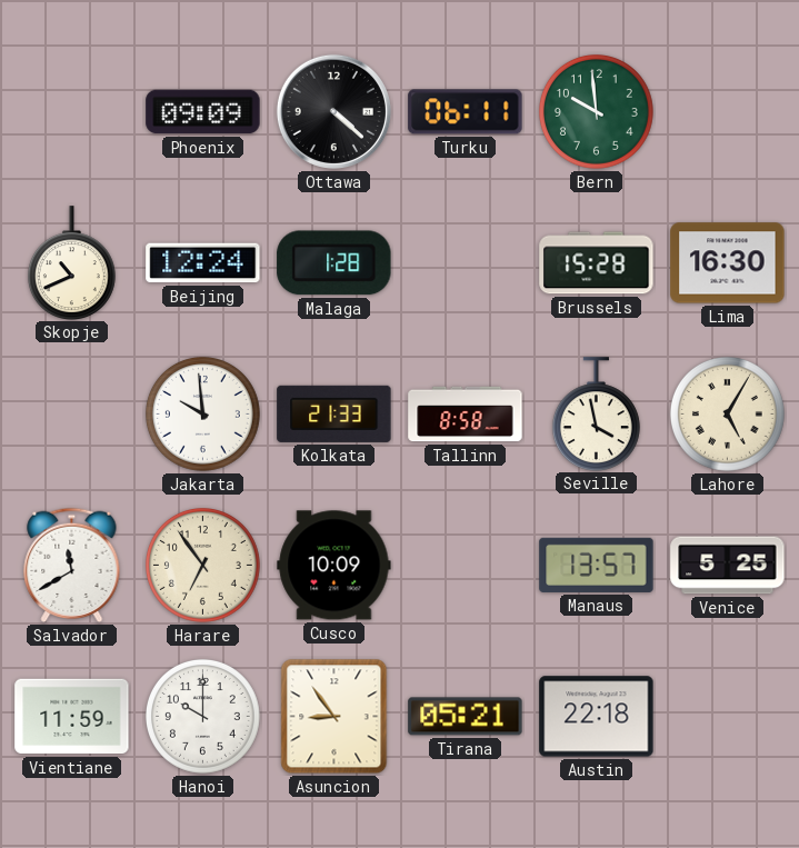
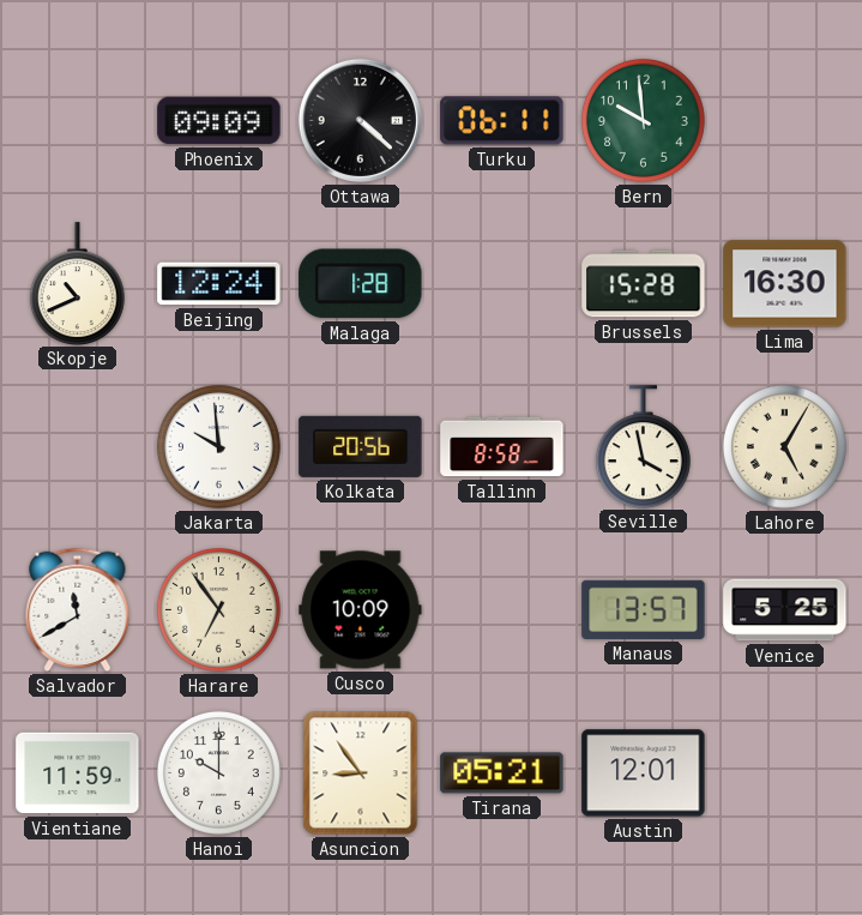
Kolkata: 21:33 -> 20:56 (361, 446)
Austin: 22:18 -> 12:01 (644, 773)
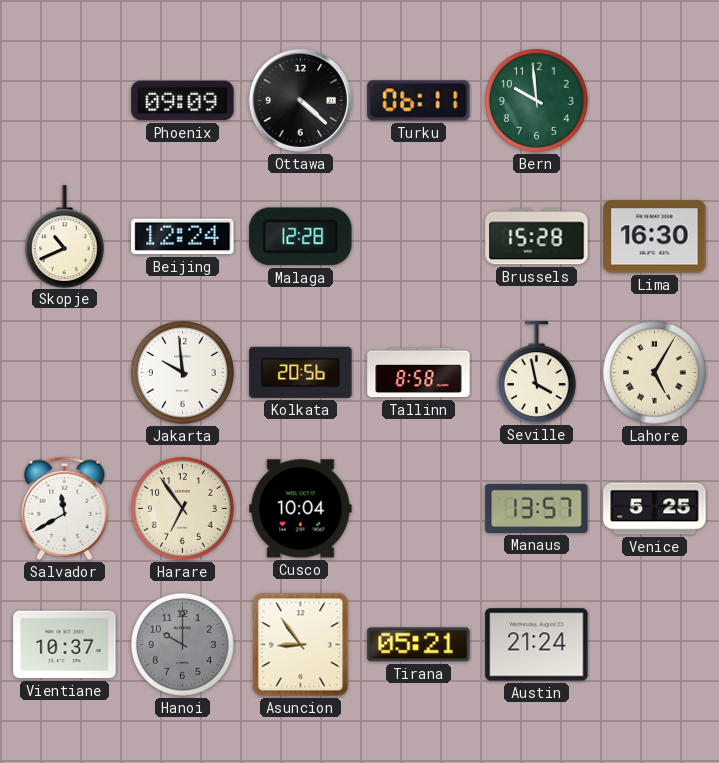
Malaga: 1:28 -> 12:28 (301, 237)
Cusco: 10:09 -> 10:04 (301, 509)
Vientiane: 11:59 -> 10:37 (65, 645)
Hanoi dial: white -> grey (182, 644)
Austin: 12:01 -> 21:24 (537, 645)
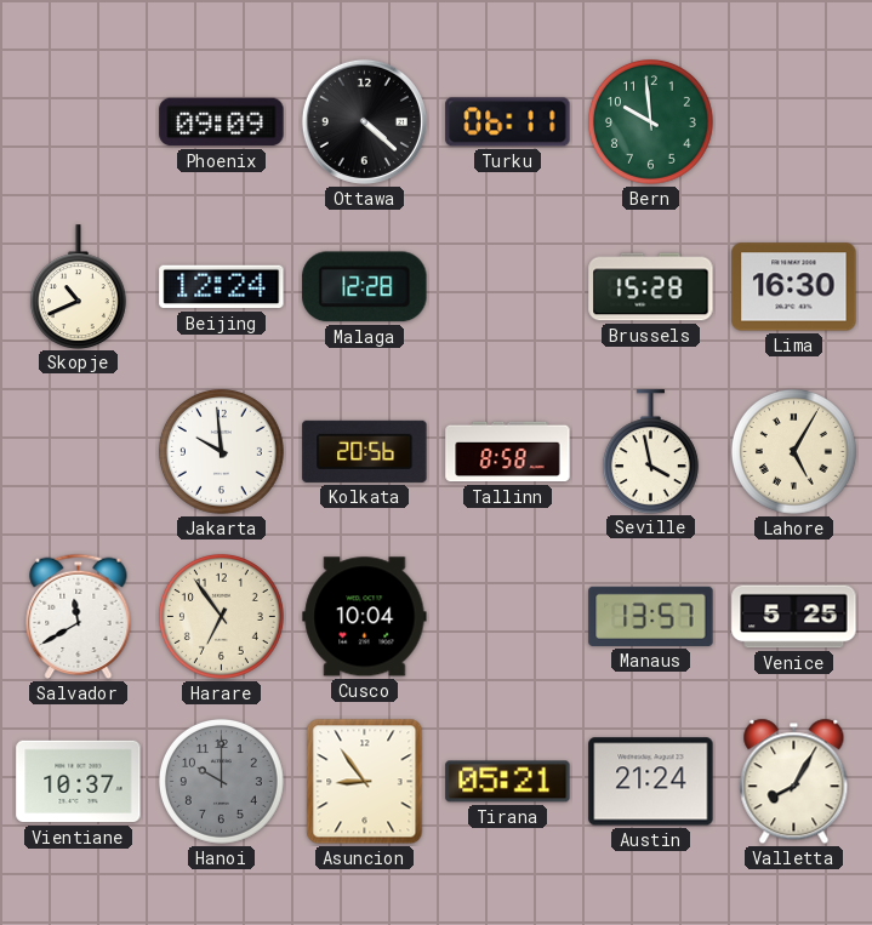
Valletta: none -> 8:05 (794, 782)
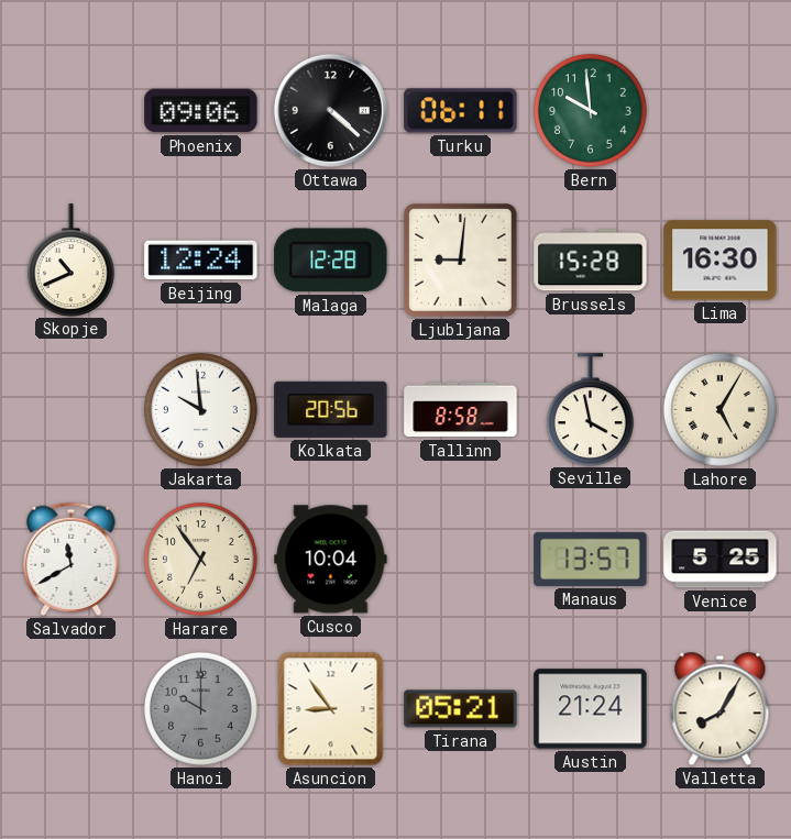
Phoenix: 09:09 -> 09:06 (201, 111)
Ljubljana: none -> 9:01 (461, 261)
Vientiane: 10:37 -> none (79, 782)
